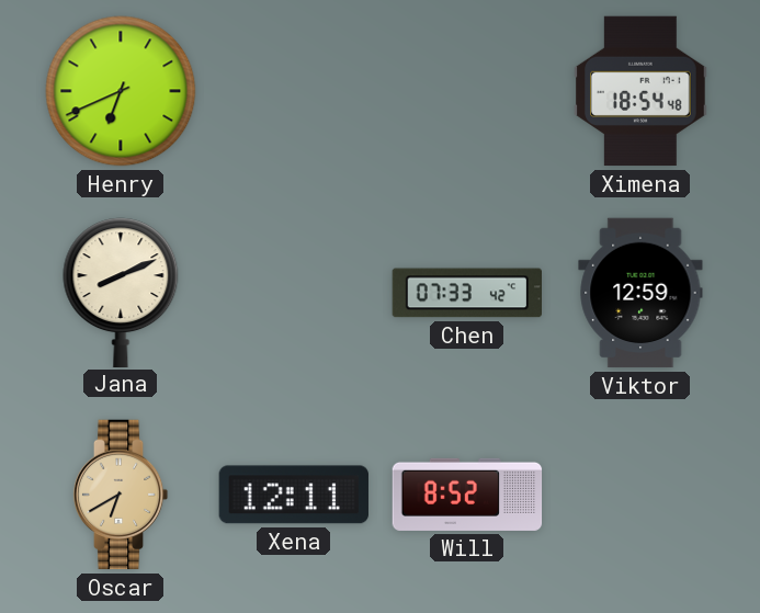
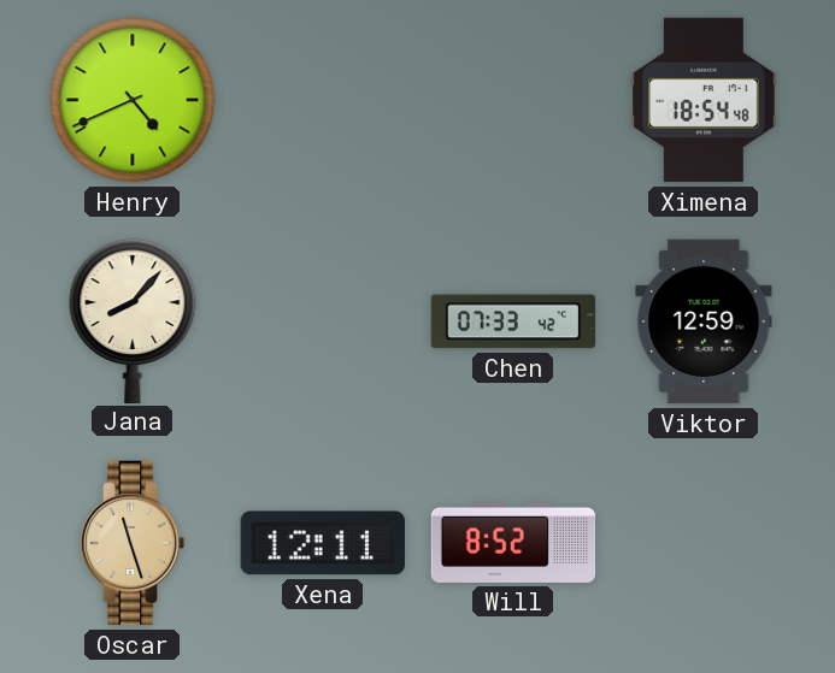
Henry: 6:41 -> 4:41 (133, 100)
Jana: 8:11 -> 8:07 (133, 320)
Oscar: 6:40 -> 11:27 (133, 543)
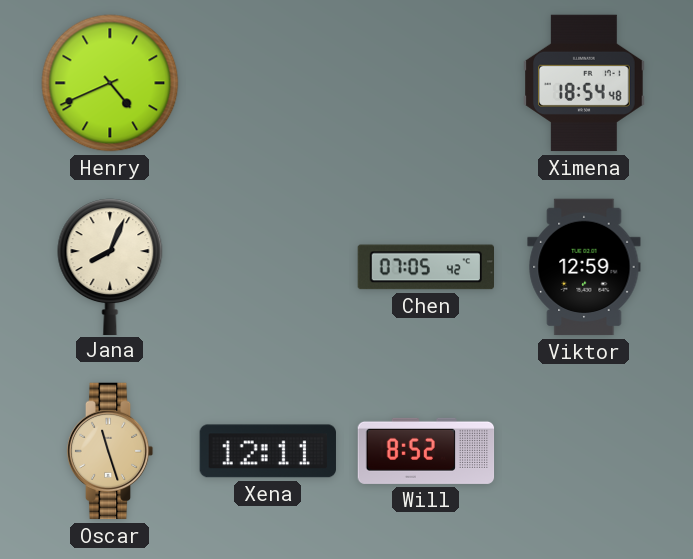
Jana: 8:07 -> 8:04 (110, 266)
Chen: 07:33 -> 07:05 (426, 267)
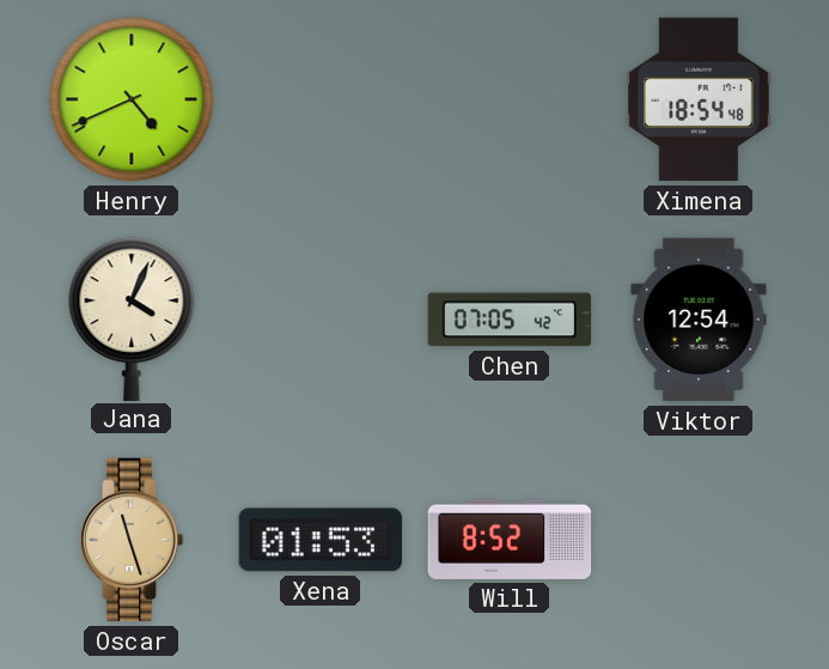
Jana: 8:04 -> 4:04 (132, 318)
Viktor: 12:59 -> 12:54 (699, 320)
Xena: 12:11 -> 01:53 (321, 540)
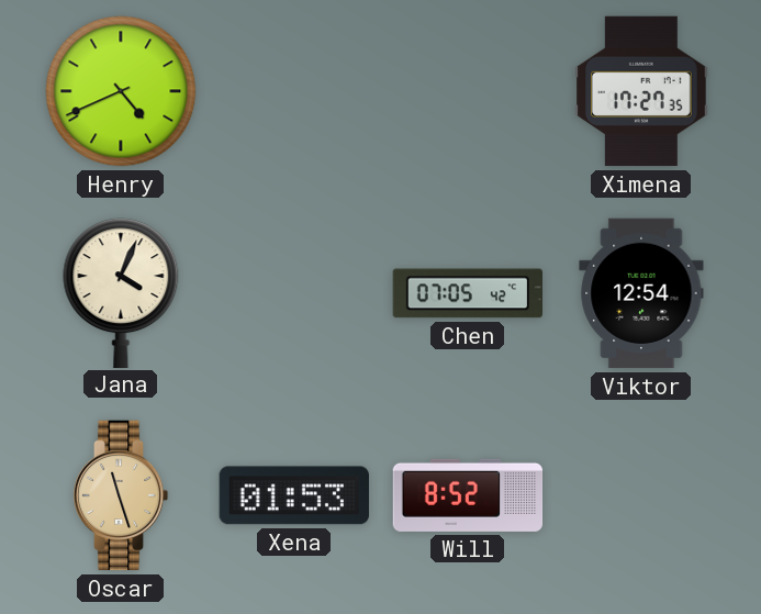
Ximena: 18:54 -> 17:27 (641, 91)
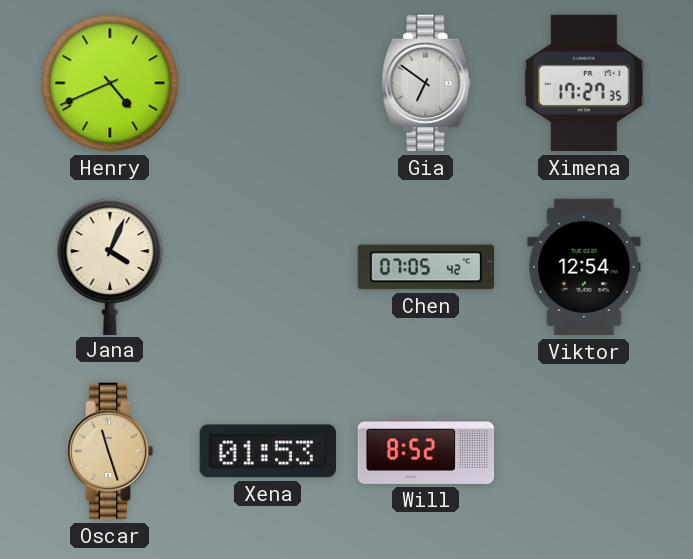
Gia: none -> 6:51 (426, 83)
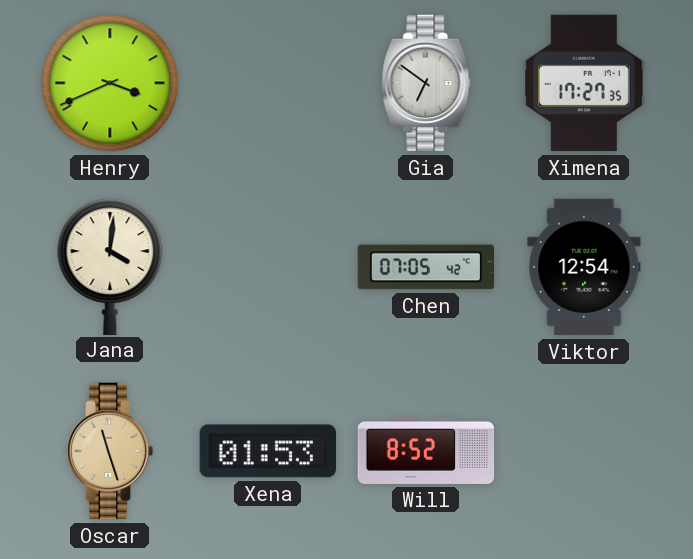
Henry: 4:41 -> 3:41 (110, 83)
Jana: 4:04 -> 4:01 (110, 266)
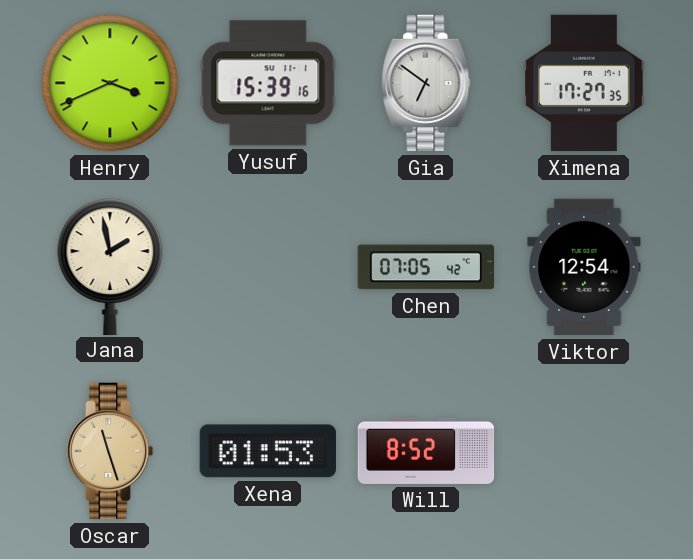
Yusuf: none -> 15:39 (268, 83)
Jana: 4:01 -> 1:58 (110, 266)
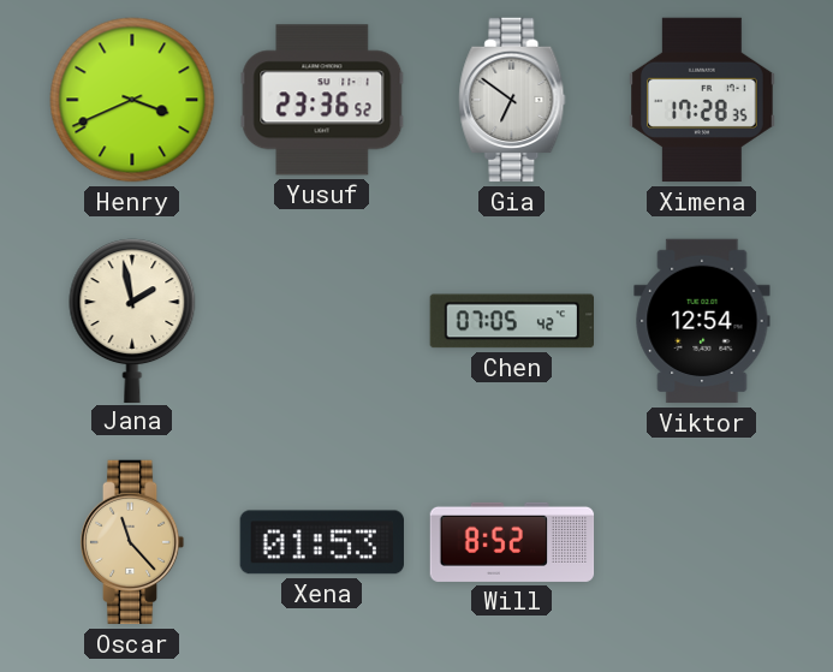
Yusuf: 15:39 -> 23:36 (322, 100)
Ximena: 17:27 -> 17:28 (702, 100)
Oscar: 11:27 -> 11:23 (132, 542)
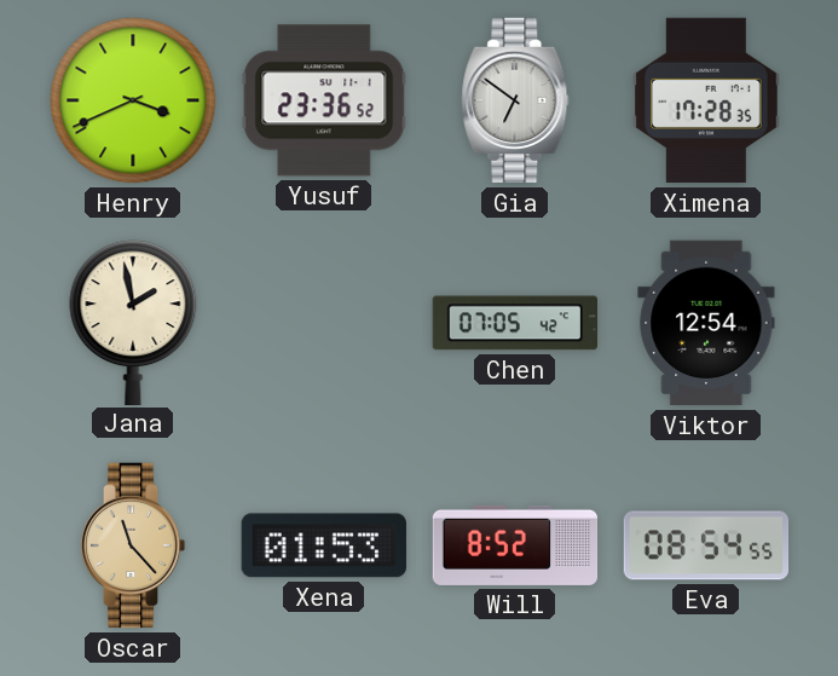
Eva: none -> 08:54 (706, 545)
